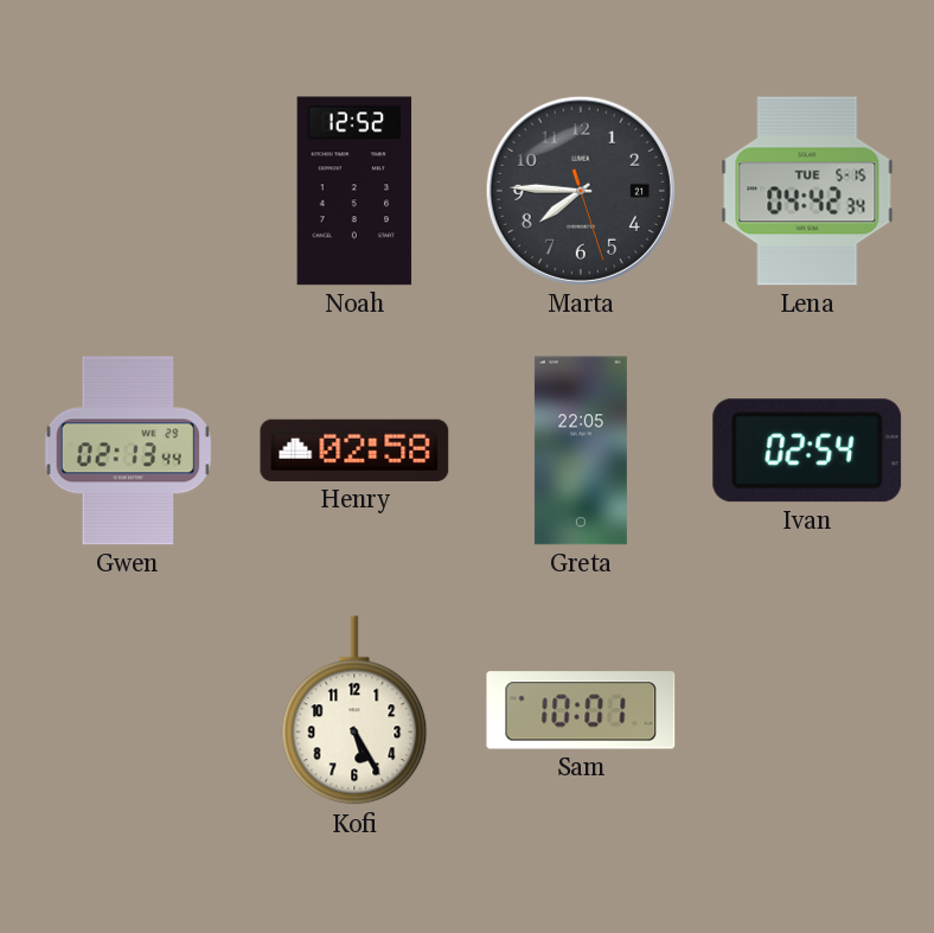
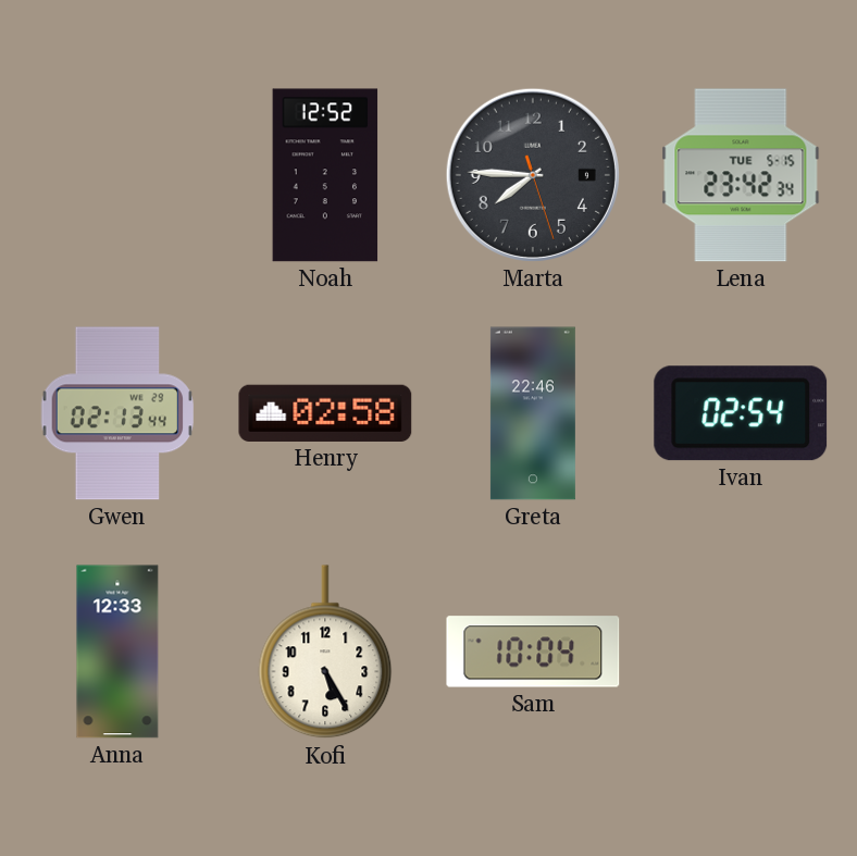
Marta date: 21 -> 9 (533, 175)
Lena: 04:42 -> 23:42 (741, 175)
Greta: 22:05 -> 22:46 (533, 413)
Anna: none -> 12:33 (117, 652)
Sam: 10:01 -> 10:04 (533, 652)
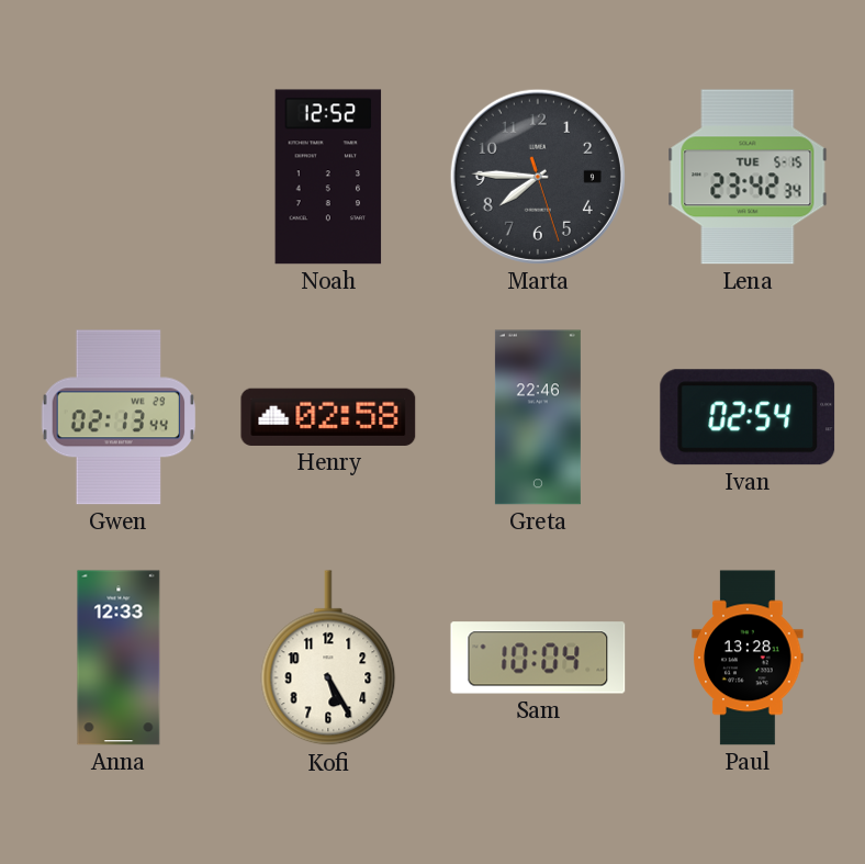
Paul: none -> 13:28 (748, 658)
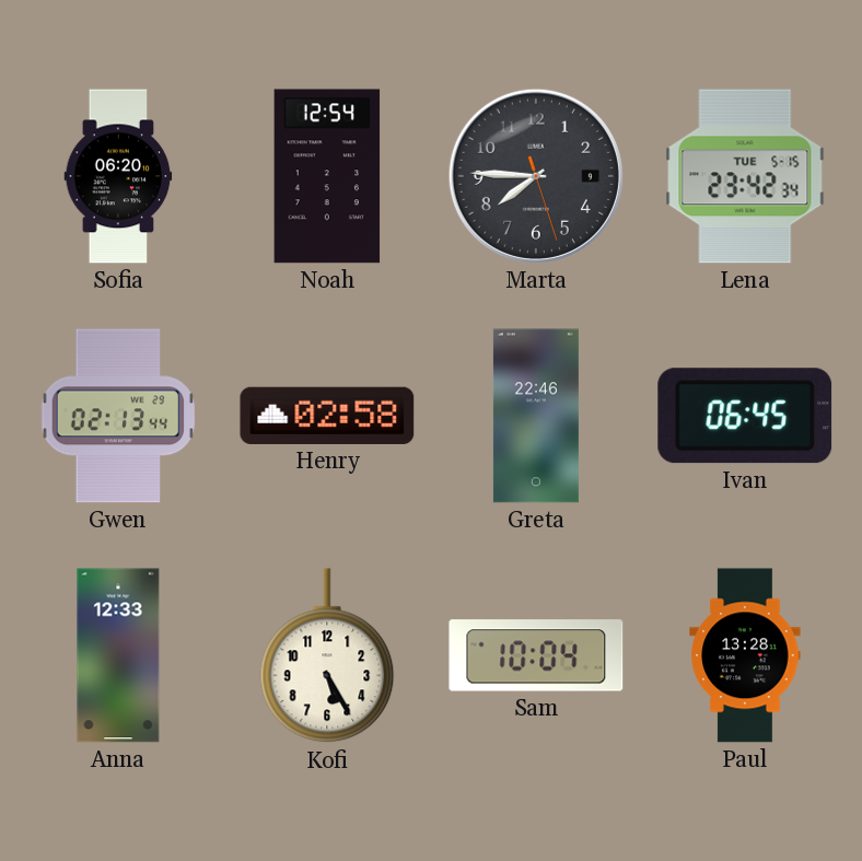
Sofia: none -> 06:20 (118, 176)
Noah: 12:52 -> 12:54 (327, 176)
Ivan: 02:54 -> 06:45 (745, 416)
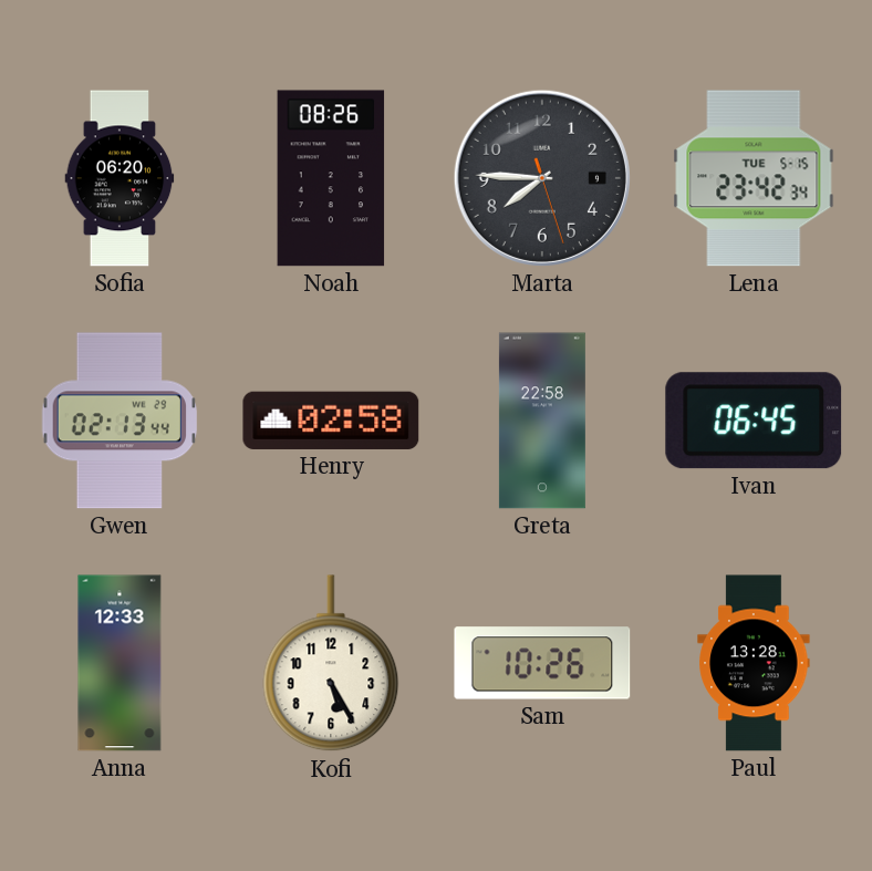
Noah: 12:54 -> 08:26 (331, 178)
Greta: 22:46 -> 22:58 (542, 421)
Sam: 10:04 -> 10:26 (542, 663)
